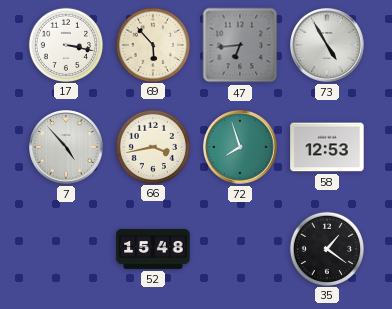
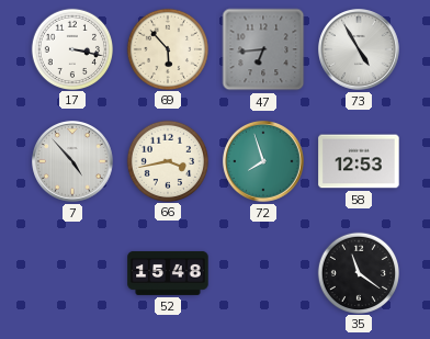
35: 1:21 -> 11:21 (358, 272)
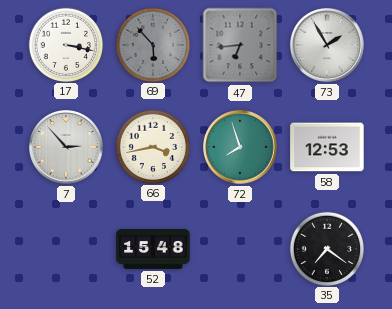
69 dial: cream -> grey (152, 44)
73: 4:55 -> 1:55 (328, 46)
7: 4:53 -> 2:53 (67, 148)
35: 11:21 -> 7:21 (326, 248)
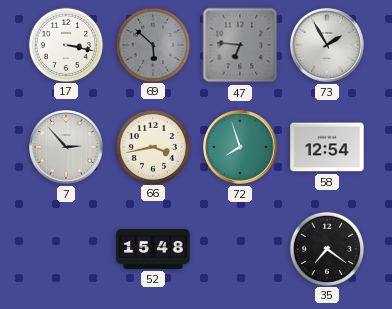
69: 5:53 -> 5:52 (152, 44)
47: 6:44 -> 6:46 (240, 45)
58: 12:53 -> 12:54 (327, 147)
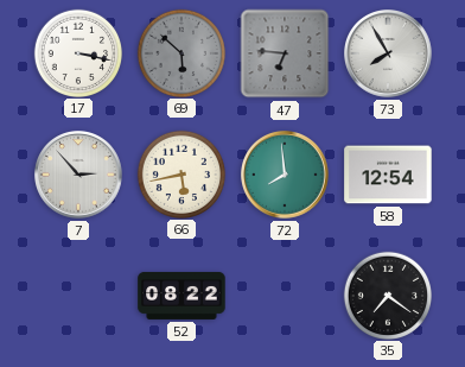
73: 1:55 -> 7:55 (389, 55)
66: 3:43 -> 5:43 (180, 173)
72: 7:57 -> 7:59 (286, 176)
52: 15:48 -> 08:22 (181, 296)
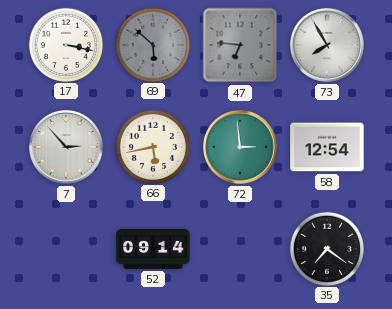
72: 7:59 -> 2:59 (241, 148)
52: 08:22 -> 09:14 (153, 249)
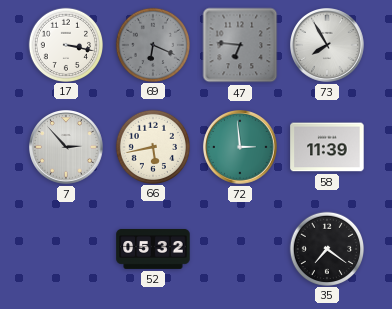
69: 5:52 -> 6:19 (152, 44)
58: 12:54 -> 11:39 (327, 147)
52: 09:14 -> 05:32 (153, 249)
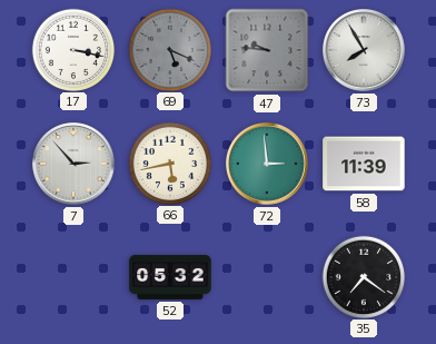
69: 6:19 -> 5:19 (169, 49)
47: 6:46 -> 9:46 (267, 50)
